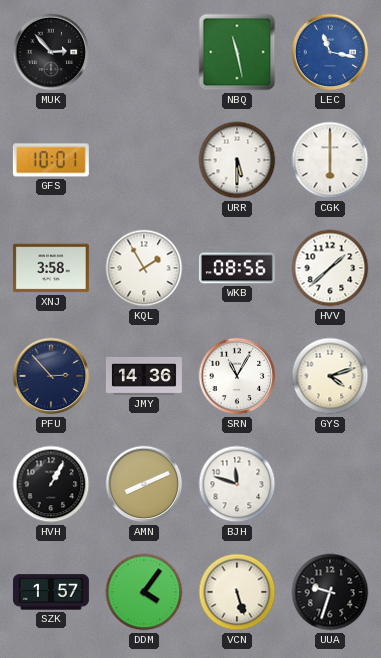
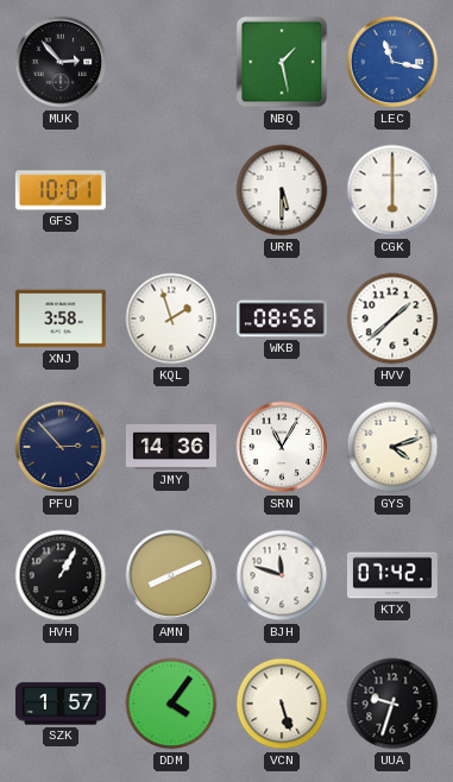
NBQ: 11:28 -> 1:28 (282, 62)
KQL: 1:55 -> 1:57 (171, 319)
KTX: none -> 07:42 (392, 575)
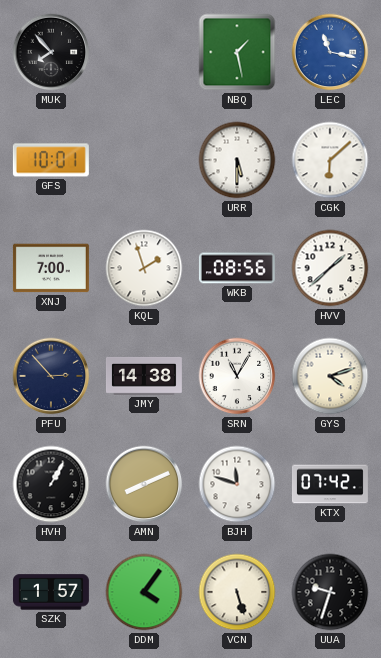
MUK: 2:53 -> 7:53 (51, 52)
CGK: 6:00 -> 6:08 (330, 160)
XNJ: 3:58 -> 7:00 (51, 268)
JMY: 14:36 -> 14:38 (144, 376)
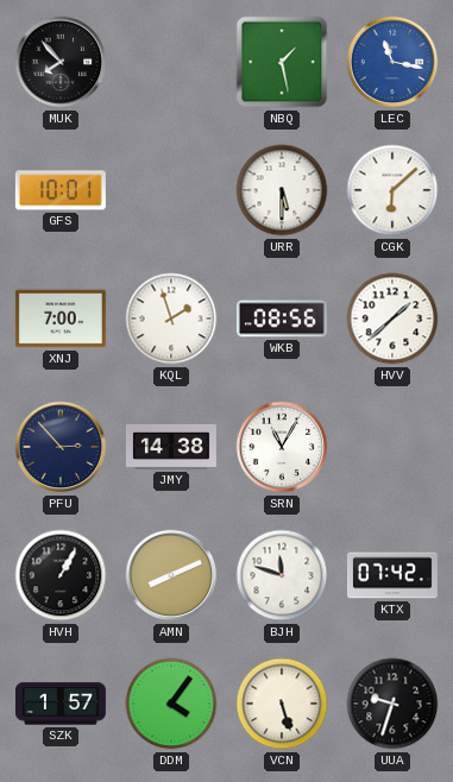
GYS: 4:12 -> none (330, 376)
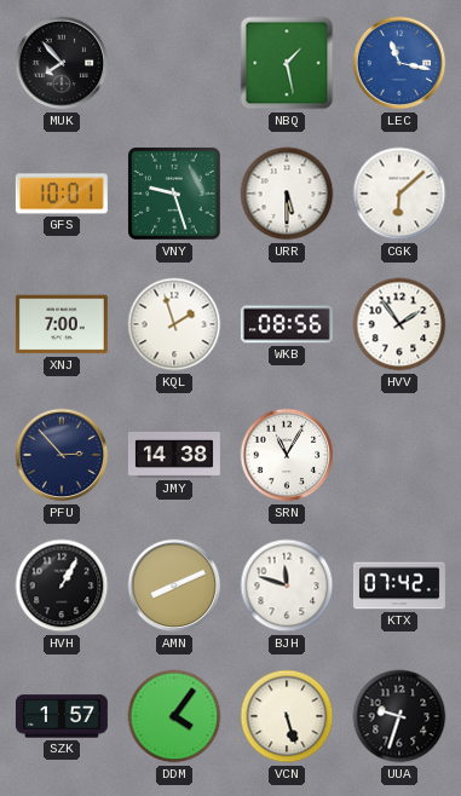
VNY: none -> 9:27 (175, 195)
HVV: 1:38 -> 1:54 (399, 324)
